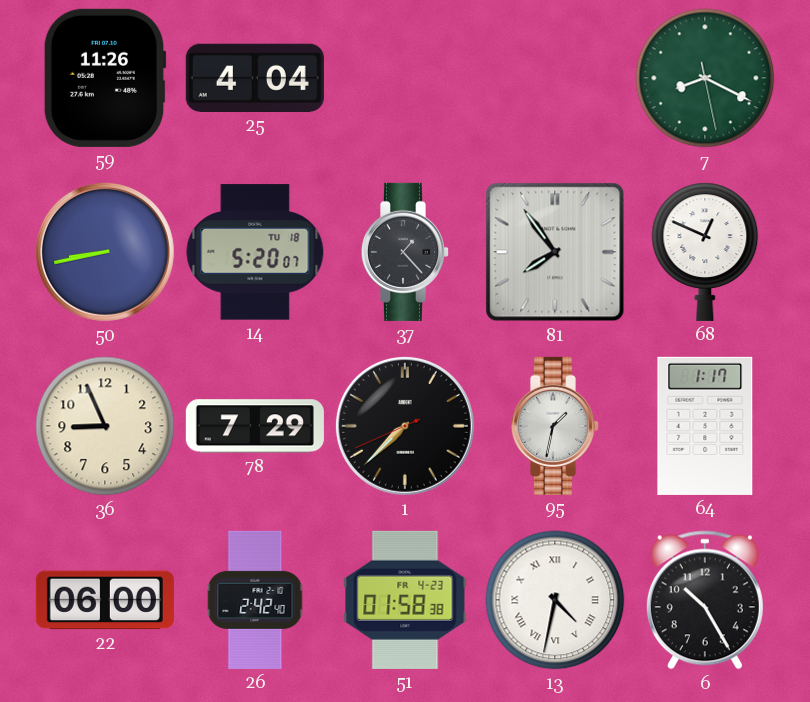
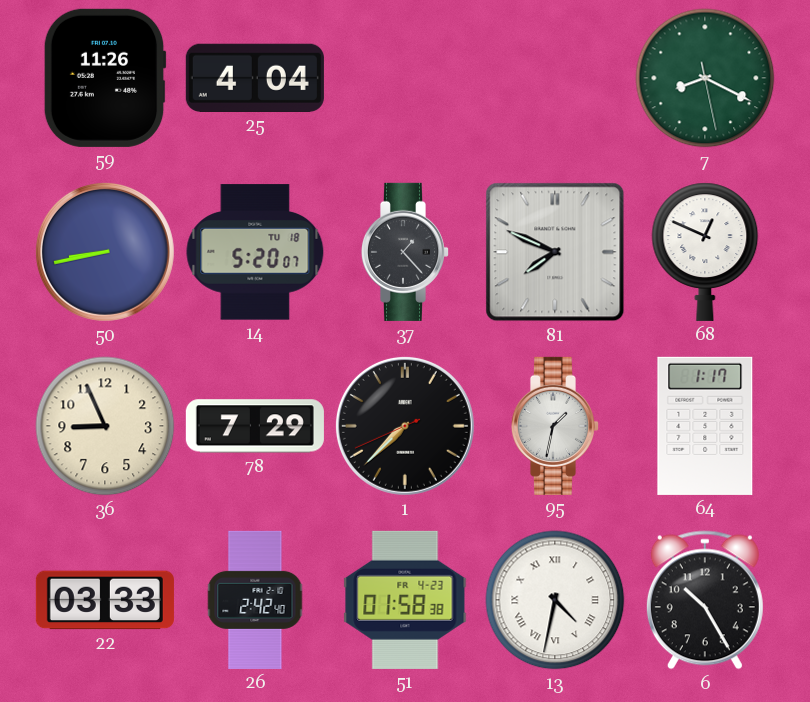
81: 7:54 -> 7:49 (555, 252)
22: 06:00 -> 03:33 (105, 600)
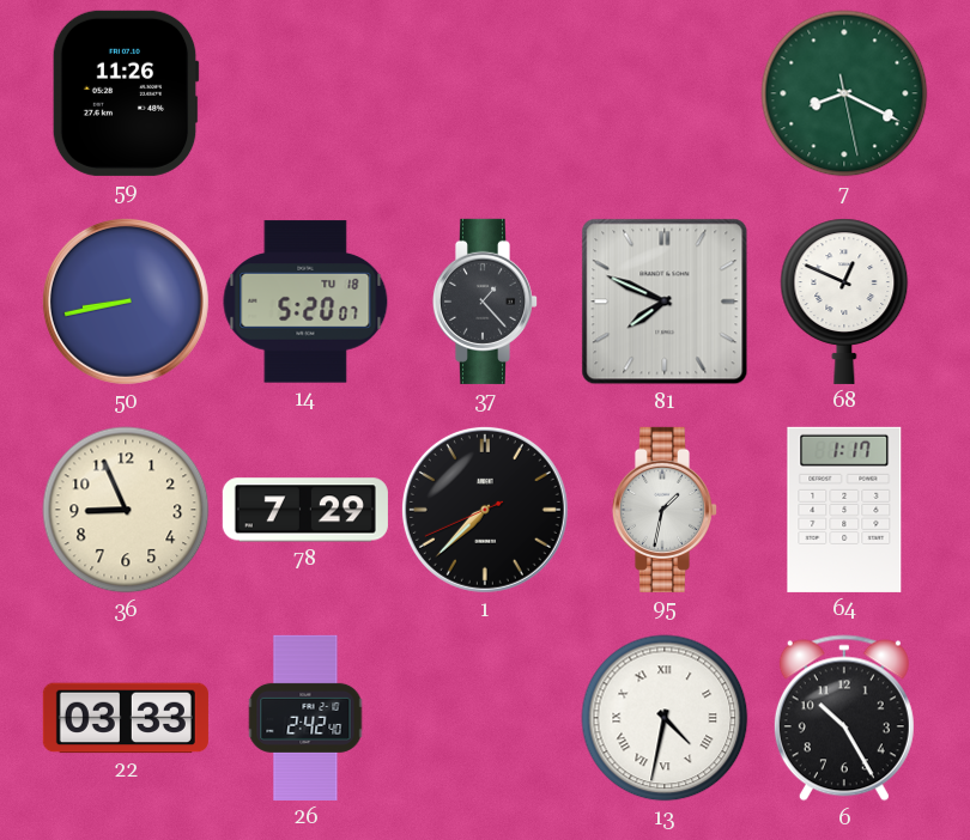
25: 4:04 -> none (255, 78)
51: 01:58 -> none (405, 600)
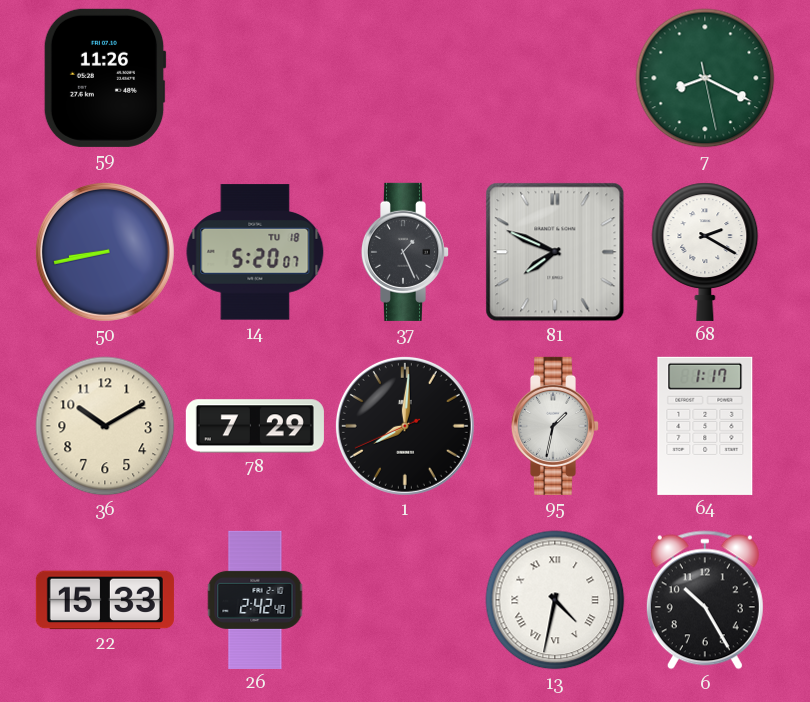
37: 1:23 -> 1:26 (404, 252)
68: 12:49 -> 2:20 (705, 252)
36: 8:56 -> 10:10 (105, 426)
1: 7:37 -> 8:00 (405, 426)
22: 03:33 -> 15:33 (105, 600)
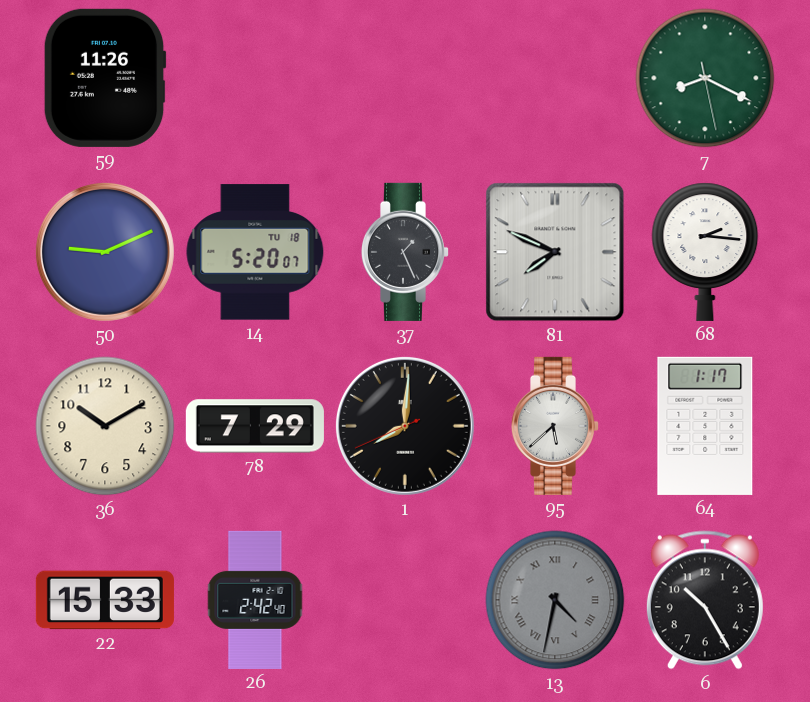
50: 8:43 -> 9:11 (105, 252)
68: 2:20 -> 2:16 (705, 252)
95: 1:32 -> 5:38 (554, 426)
13 dial: white -> grey (555, 600)
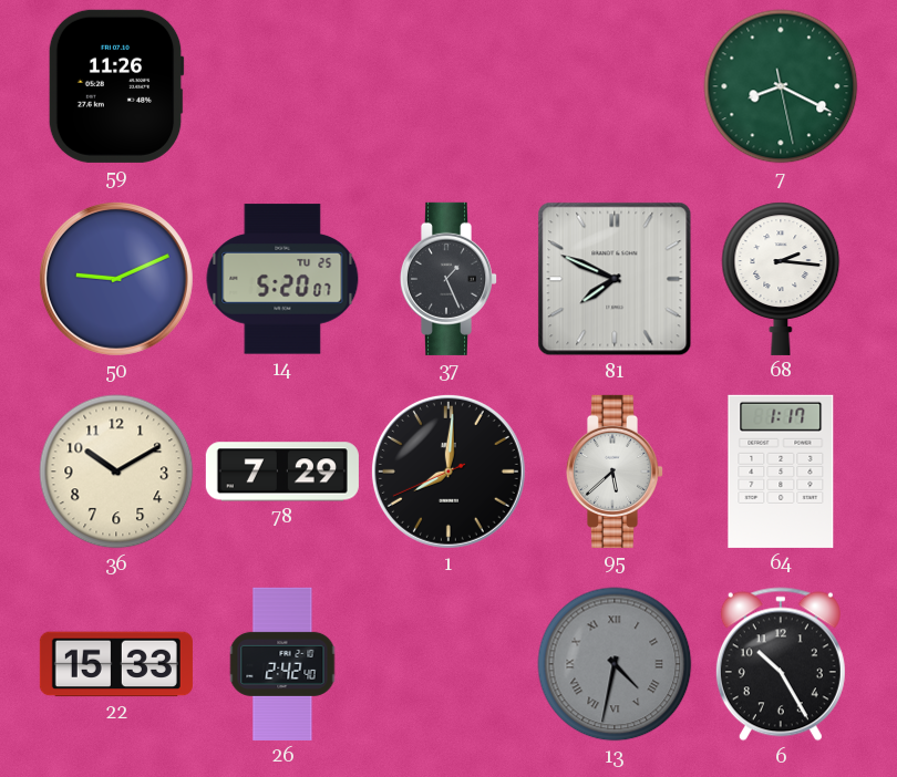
14 date: TU 18 -> TU 25 (282, 279)
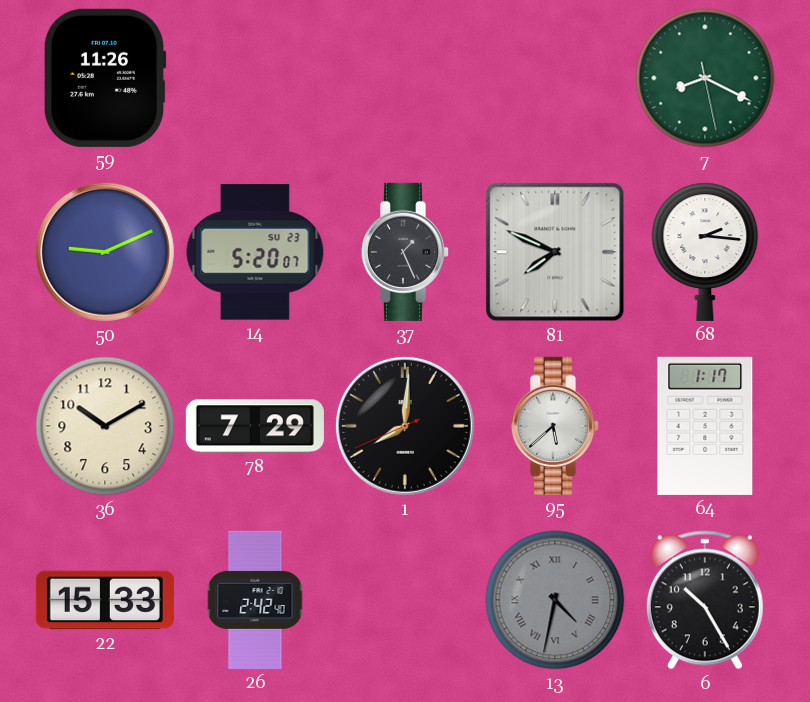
14 date: TU 25 -> SU 23 (255, 252)
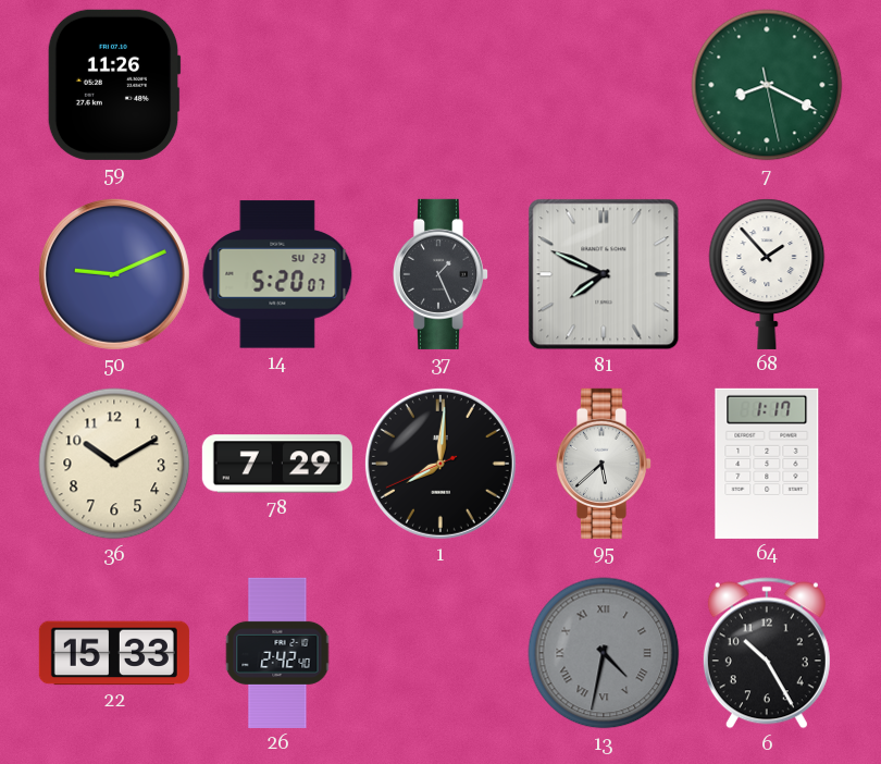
68: 2:16 -> 1:53 (767, 274)
